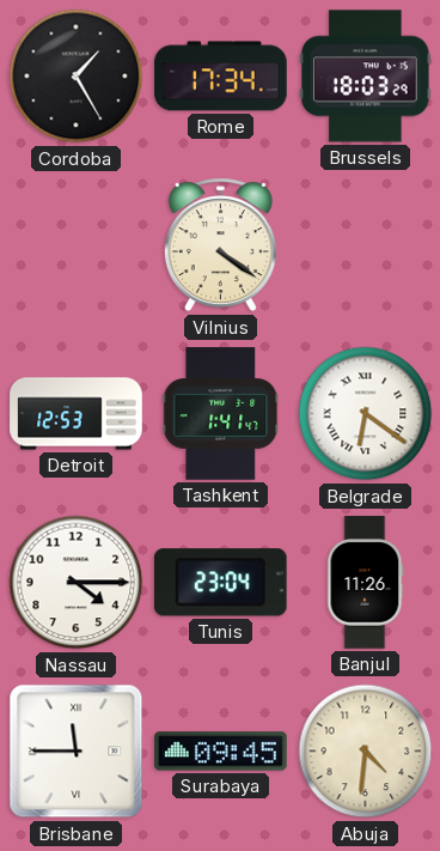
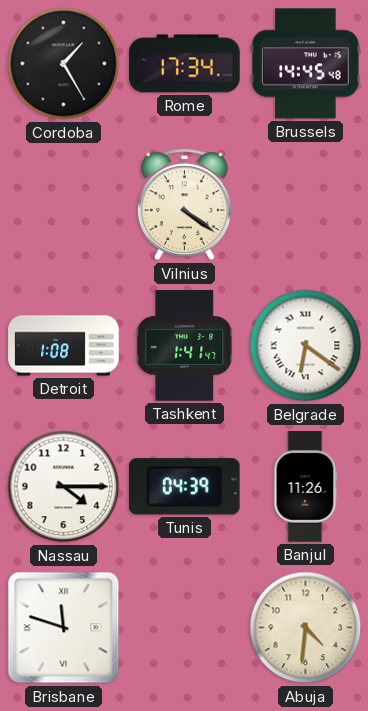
Brussels: 18:03 -> 14:45 (306, 64)
Detroit: 12:53 -> 1:08 (64, 346)
Tunis: 23:04 -> 04:39 (184, 487)
Brisbane: 11:45 -> 11:48 (64, 628)
Surabaya: 09:45 -> none (221, 752)
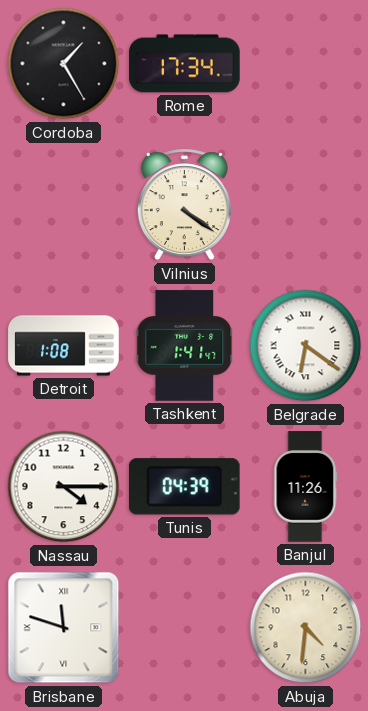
Brussels: 14:45 -> none (306, 64)
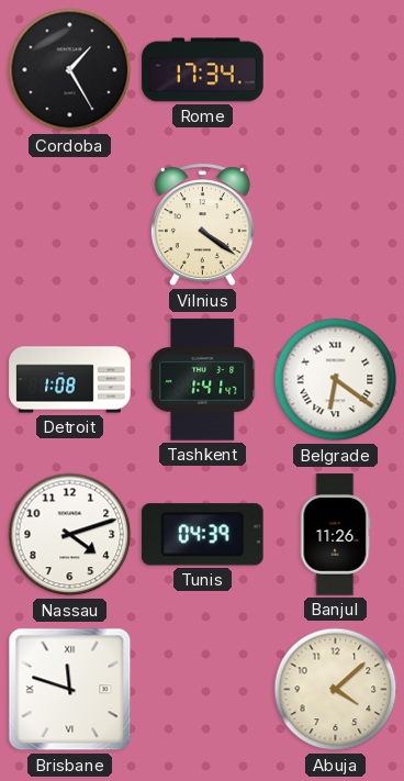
Nassau: 4:15 -> 4:12 (70, 535)
Abuja: 4:31 -> 4:08 (336, 690)
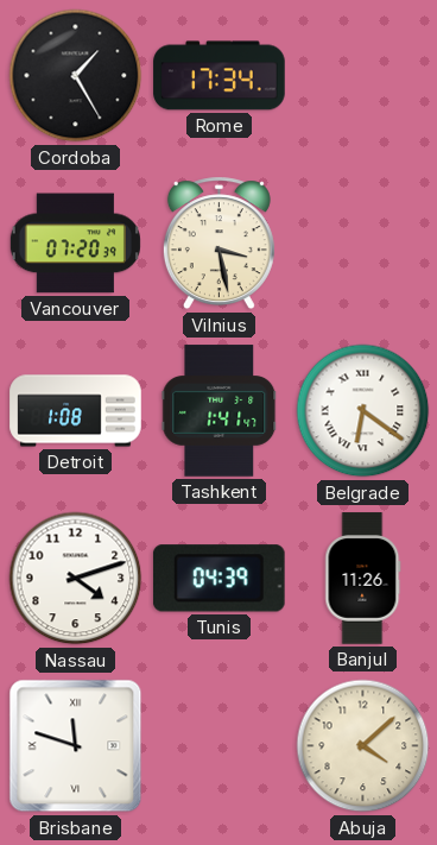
Vancouver: none -> 07:20 (75, 244)
Vilnius: 4:21 -> 3:28 (218, 244)
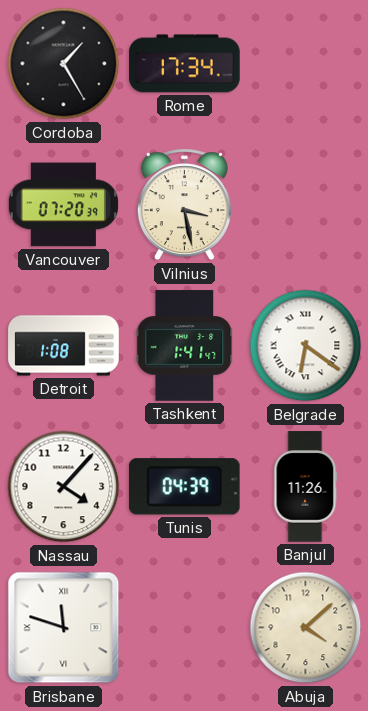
Nassau: 4:12 -> 4:07 (64, 487)
